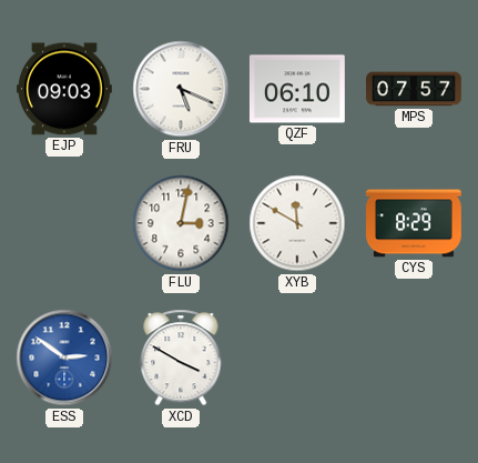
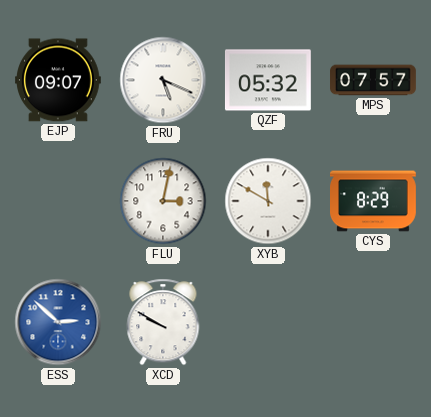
EJP: 09:03 -> 09:07 (59, 80)
QZF: 06:10 -> 05:32 (268, 80)
ESS: 2:51 -> 2:52 (58, 322)
XCD: 3:50 -> 9:50 (163, 322)
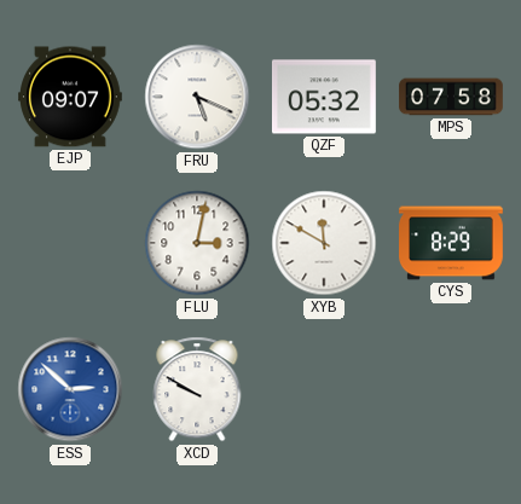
MPS: 07:57 -> 07:58 (451, 97)
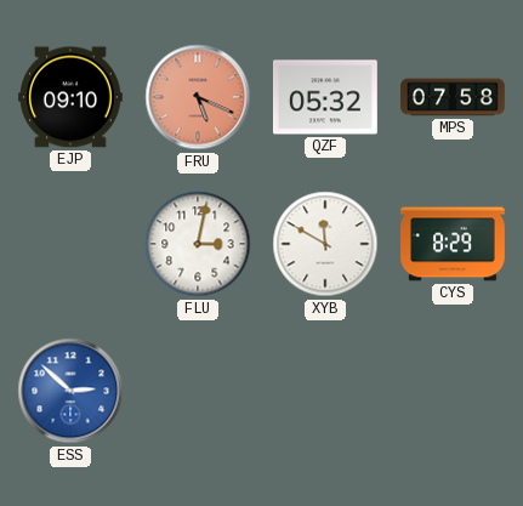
EJP: 09:07 -> 09:10 (72, 97)
FRU dial: white -> salmon (198, 97)
XCD: 9:50 -> none (197, 389)
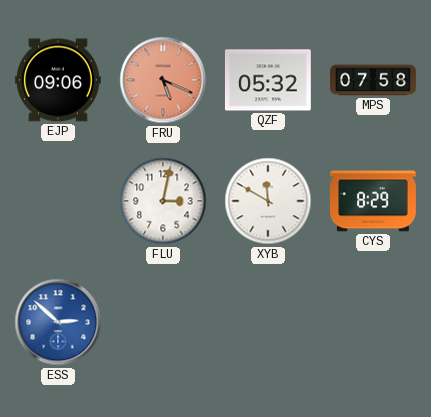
EJP: 09:10 -> 09:06 (59, 80)
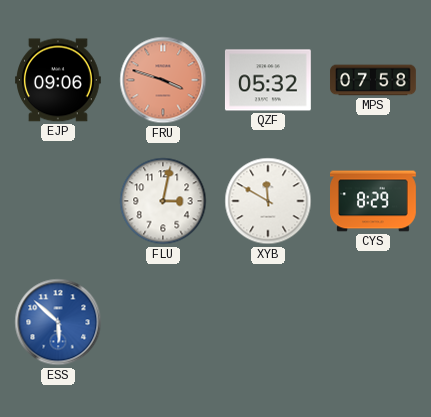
FRU: 5:19 -> 3:48 (163, 80)
ESS: 2:52 -> 5:52 (58, 322)
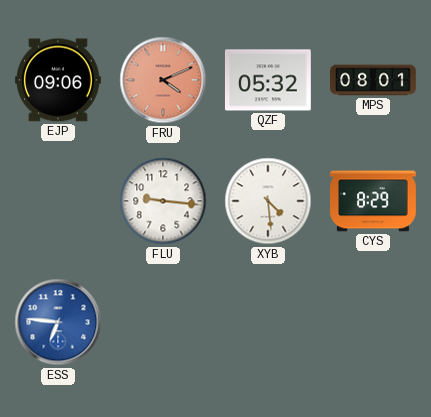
FRU: 3:48 -> 4:11 (163, 80)
MPS: 07:58 -> 08:01 (373, 80)
FLU: 3:02 -> 9:16 (163, 201)
XYB: 11:50 -> 4:29 (268, 201)
ESS: 5:52 -> 6:46 (58, 322)
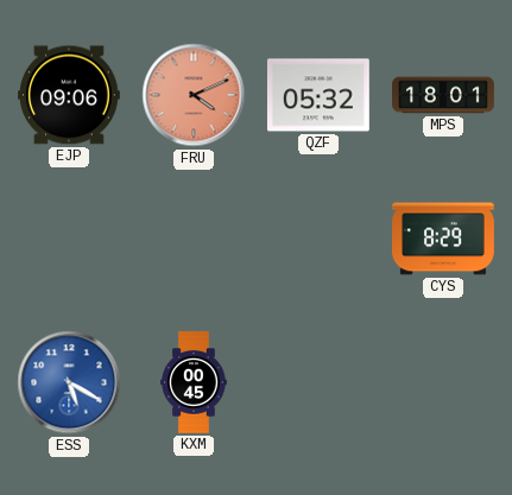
MPS: 08:01 -> 18:01 (443, 95)
FLU: 9:16 -> none (163, 201)
XYB: 4:29 -> none (268, 201)
ESS: 6:46 -> 5:20 (69, 382)
KXM: none -> 00:45 (194, 382)
